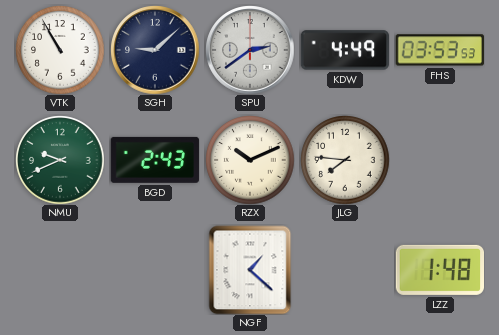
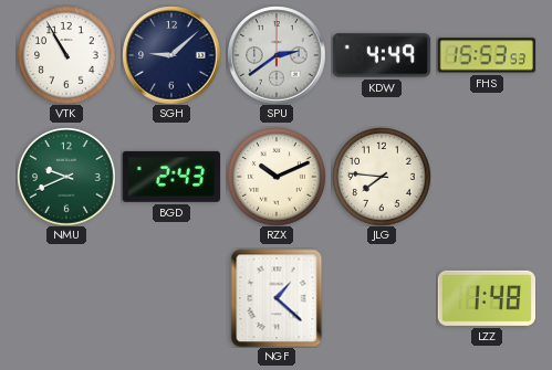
FHS: 03:53 -> 15:53 (486, 55)
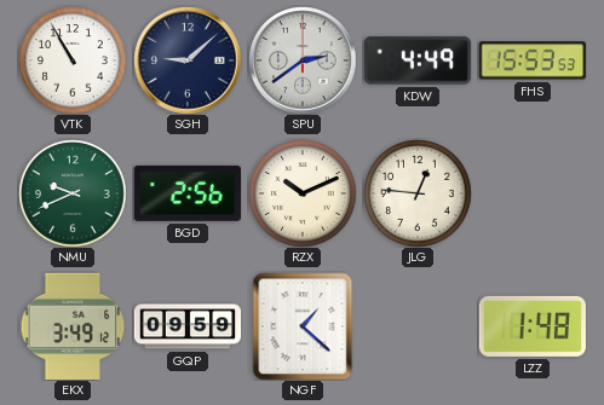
BGD: 2:43 -> 2:56 (188, 193)
JLG: 7:46 -> 12:46 (418, 193)
EKX: none -> 3:49 (73, 325)
GQP: none -> 09:59 (188, 326)
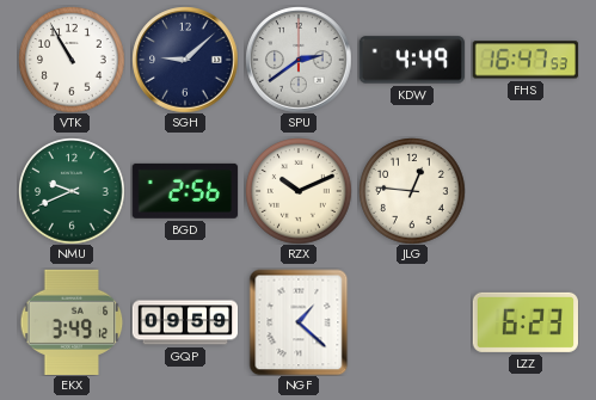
FHS: 15:53 -> 16:47 (524, 60)
LZZ: 1:48 -> 6:23 (524, 322)
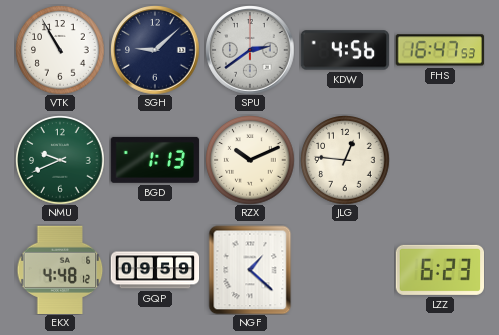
KDW: 4:49 -> 4:56 (344, 50)
BGD: 2:56 -> 1:13 (155, 160)
EKX: 3:49 -> 4:48 (60, 269)
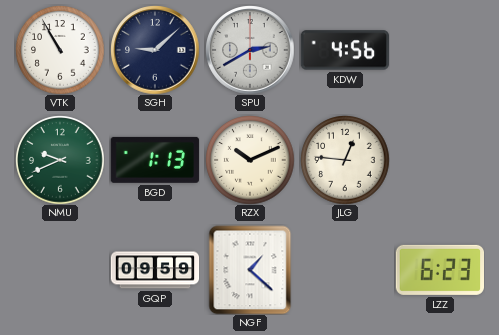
SPU: 2:39 -> 2:40 (250, 50)
FHS: 16:47 -> none (439, 50)
EKX: 4:48 -> none (60, 269)
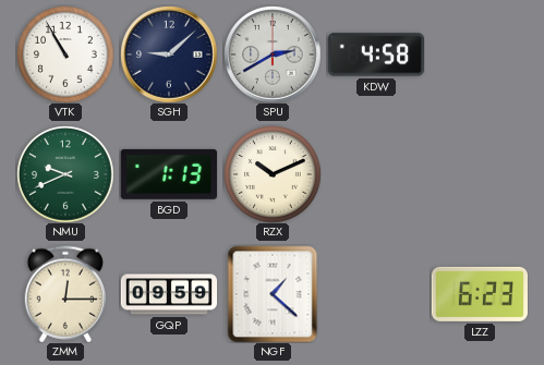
KDW: 4:56 -> 4:58 (375, 54)
JLG: 12:46 -> none (345, 160)
ZMM: none -> 12:15 (64, 294)
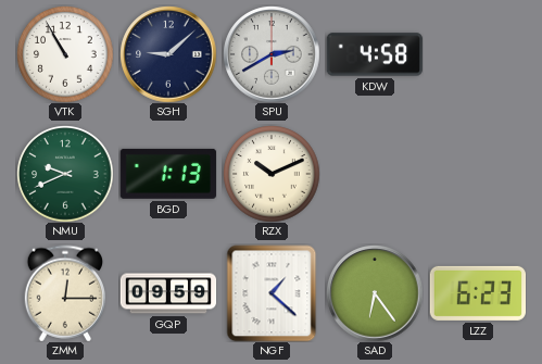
SAD: none -> 6:24 (375, 293)
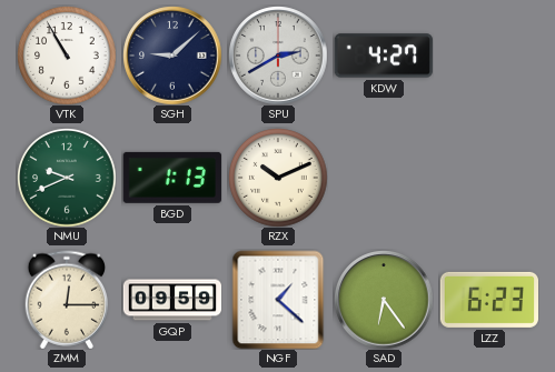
KDW: 4:58 -> 4:27 (383, 56)
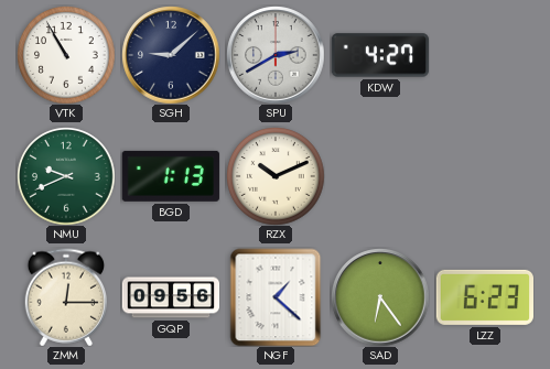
GQP: 09:59 -> 09:56 (171, 297)
